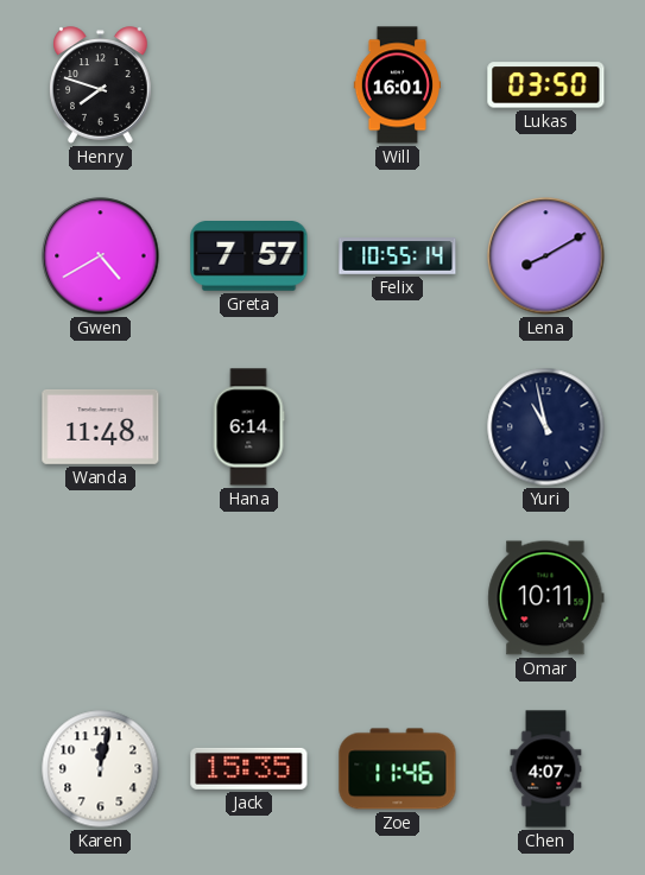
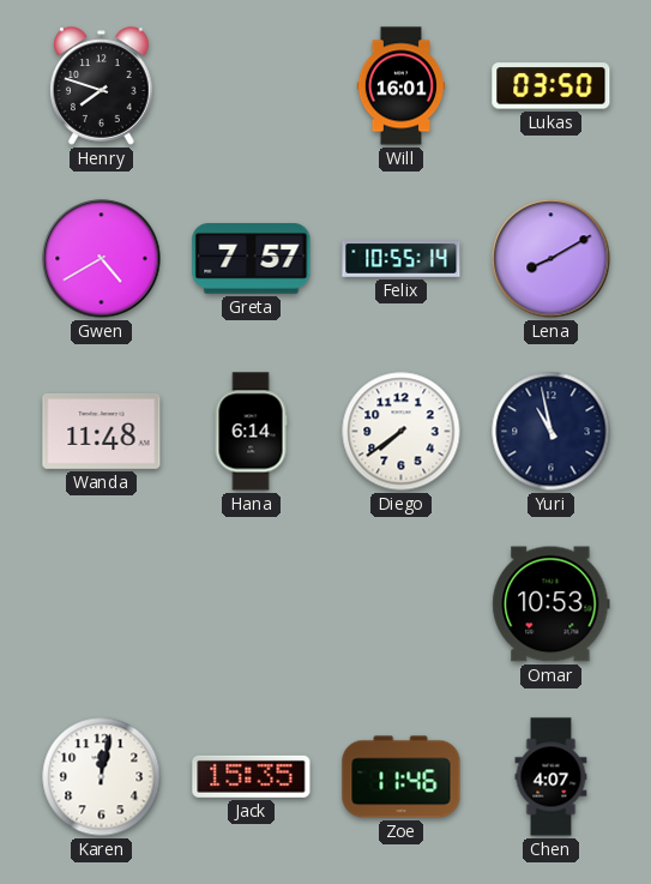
Diego: none -> 7:39 (402, 432)
Omar: 10:11 -> 10:53 (551, 605)
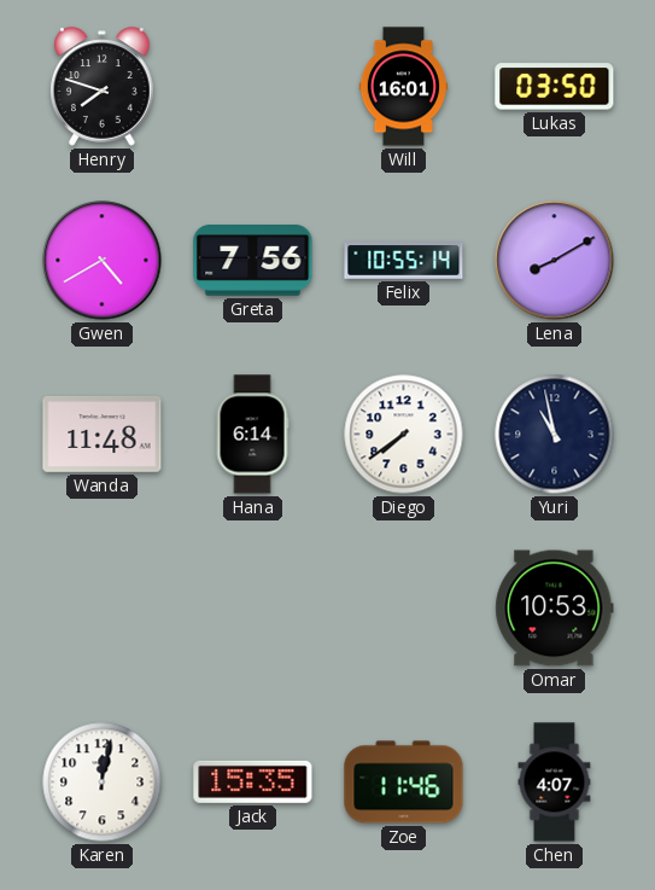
Greta: 7:57 -> 7:56 (253, 261)
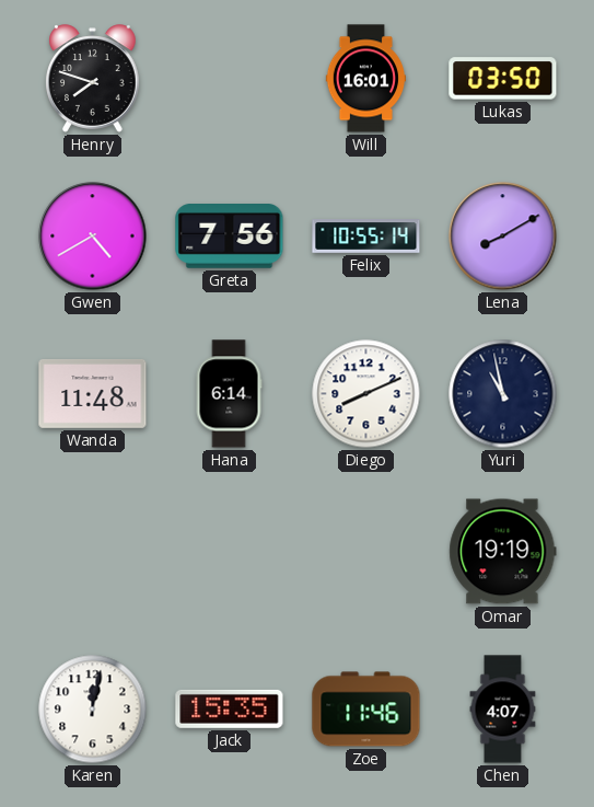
Diego: 7:39 -> 8:11 (366, 394)
Omar: 10:53 -> 19:19 (503, 552)
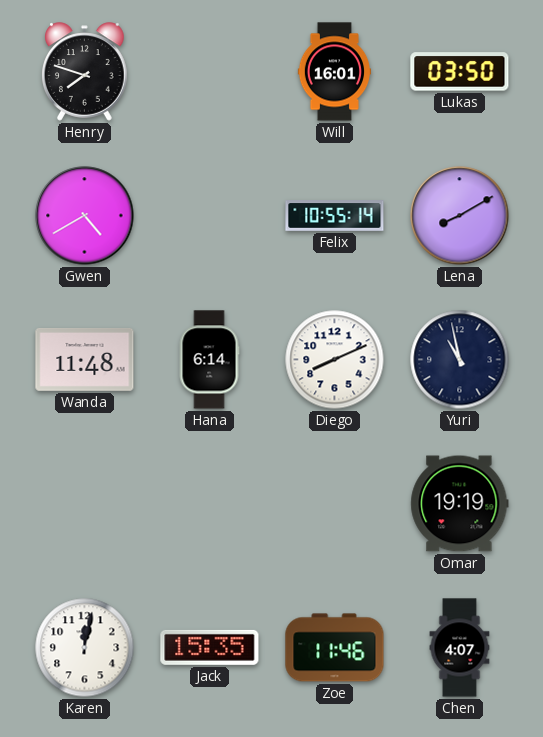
Greta: 7:56 -> none (230, 237)
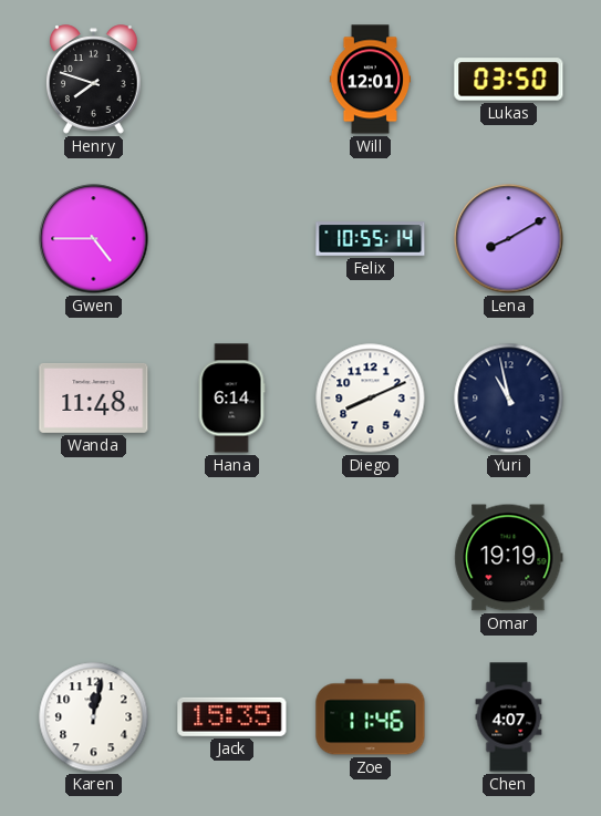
Will: 16:01 -> 12:01 (370, 80)
Gwen: 4:40 -> 4:45 (94, 239)
